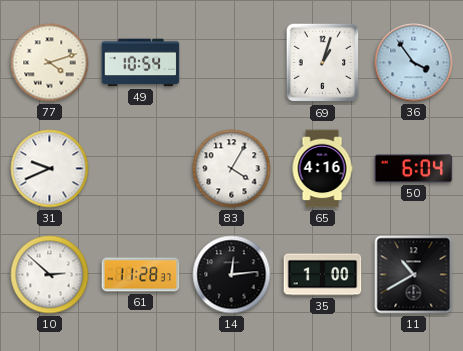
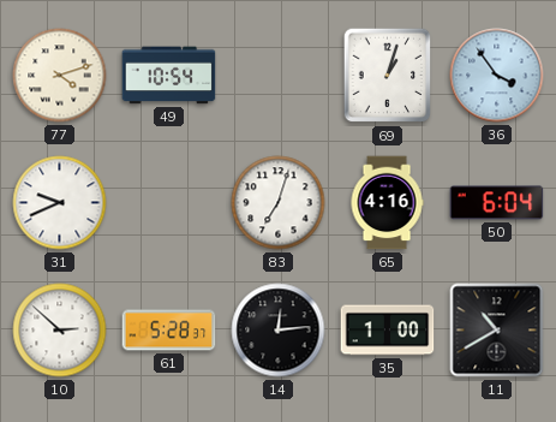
83: 4:05 -> 7:03 (279, 203)
61: 11:28 -> 5:28 (169, 331)
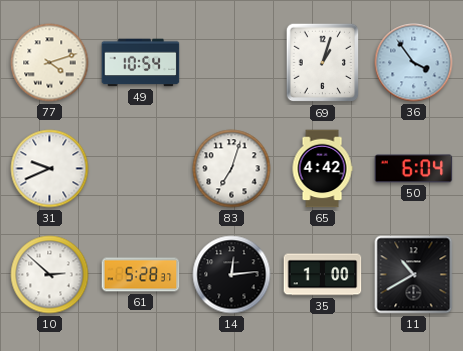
65: 4:16 -> 4:42 (322, 169)
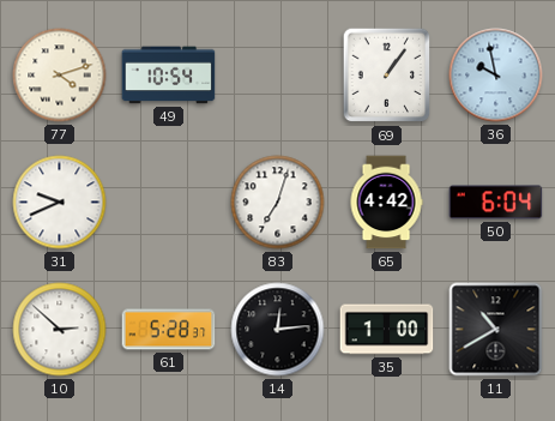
69: 1:03 -> 1:06 (387, 76)
36: 3:54 -> 9:58 (496, 76)
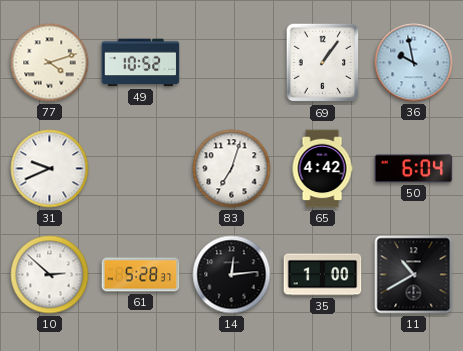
49: 10:54 -> 10:52 (141, 63)
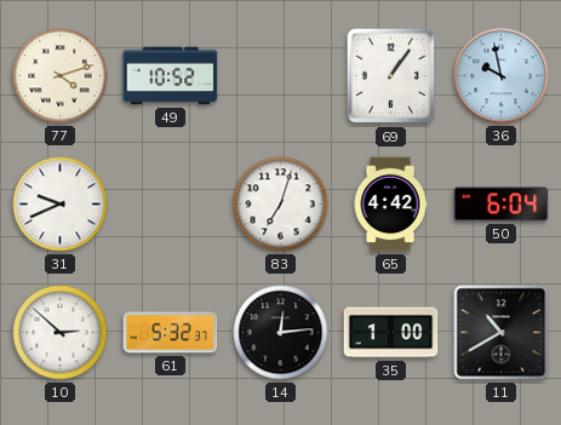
61: 5:28 -> 5:32 (171, 333)
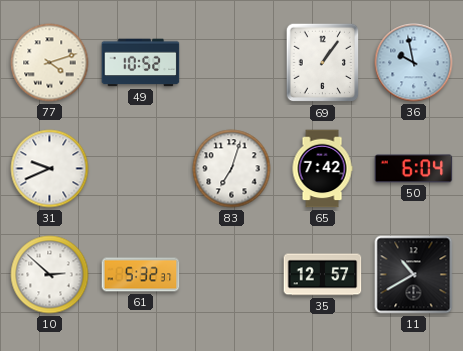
65: 4:42 -> 7:42 (322, 169)
14: 12:14 -> none (281, 333)
35: 1:00 -> 12:57 (323, 275)
